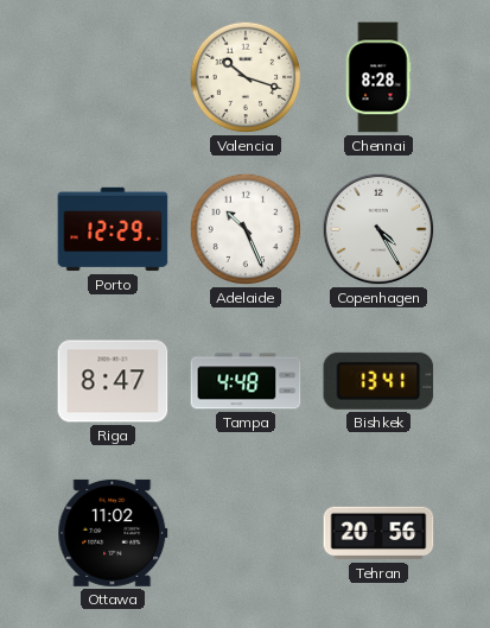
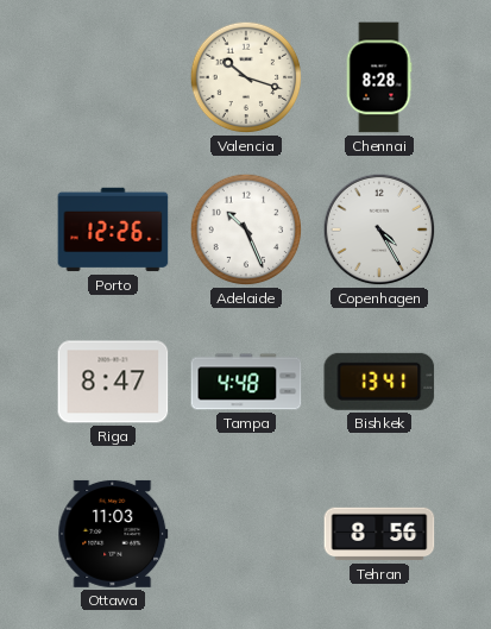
Porto: 12:29 -> 12:26 (113, 229)
Ottawa: 11:02 -> 11:03 (113, 534)
Tehran: 20:56 -> 8:56 (379, 534)
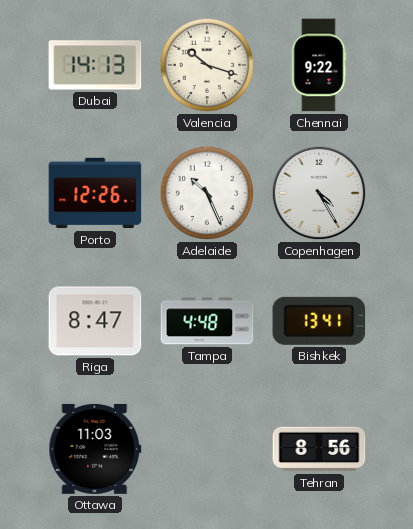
Dubai: none -> 14:13 (95, 65)
Chennai: 8:28 -> 9:22 (319, 65)
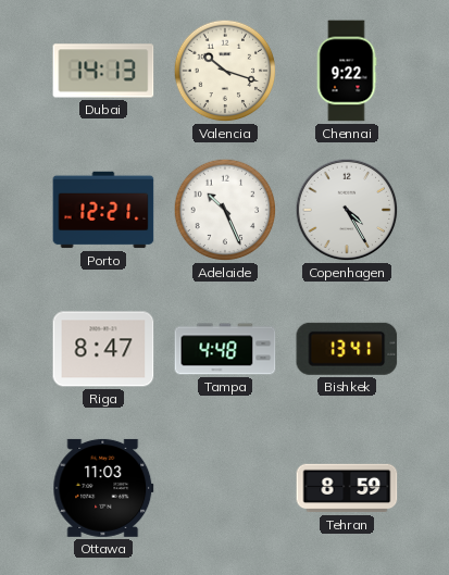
Porto: 12:26 -> 12:21 (103, 210)
Tehran: 8:56 -> 8:59 (347, 488)
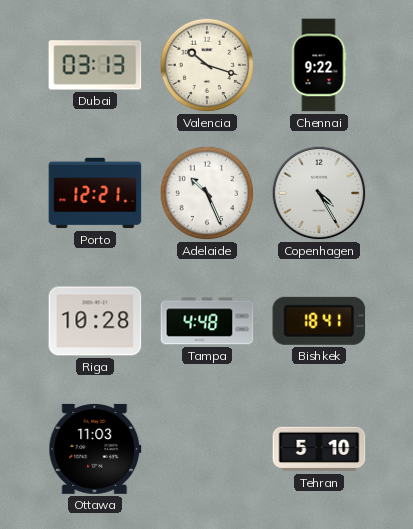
Dubai: 14:13 -> 03:13 (95, 65)
Riga: 8:47 -> 10:28 (95, 321)
Bishkek: 13:41 -> 18:41 (319, 321)
Tehran: 8:59 -> 5:10 (319, 449)
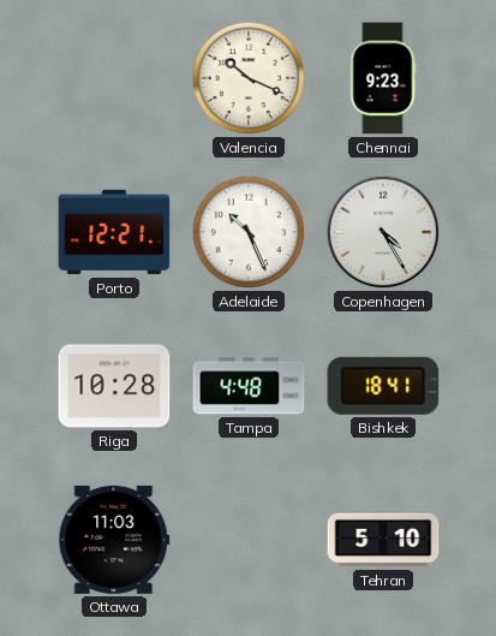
Dubai: 03:13 -> none (95, 65)
Valencia: 10:18 -> 10:19 (249, 78)
Chennai: 9:22 -> 9:23 (383, 78)
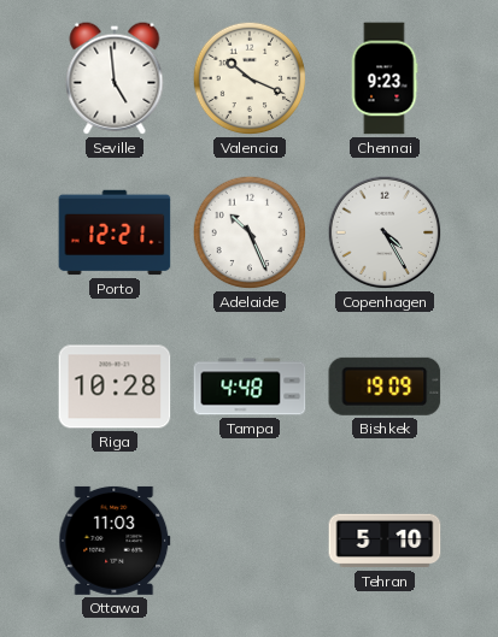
Seville: none -> 4:59 (115, 78)
Bishkek: 18:41 -> 19:09 (385, 387)
